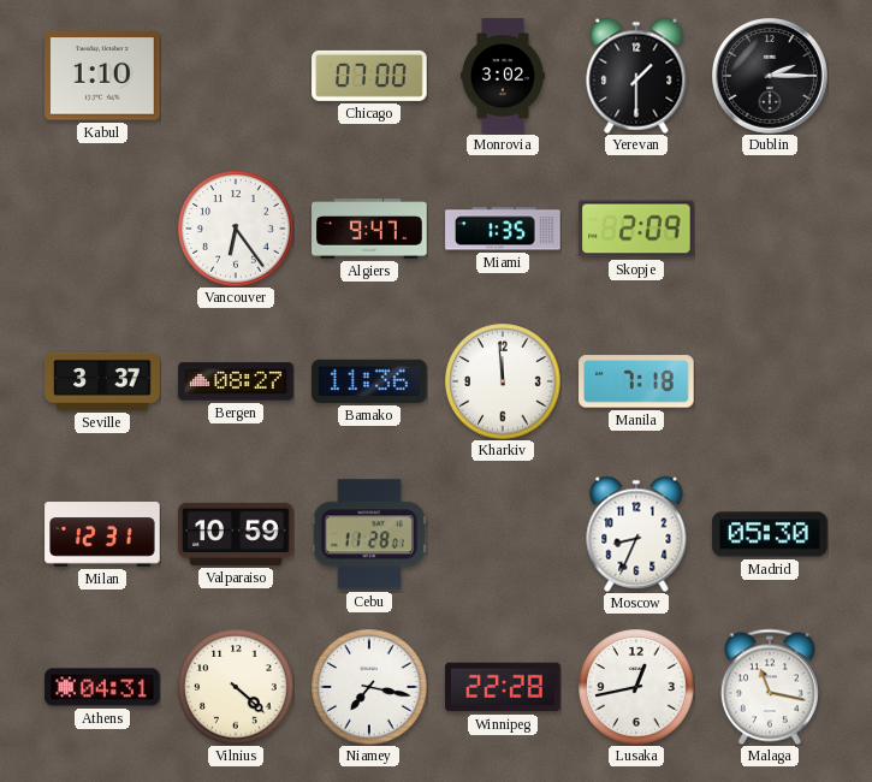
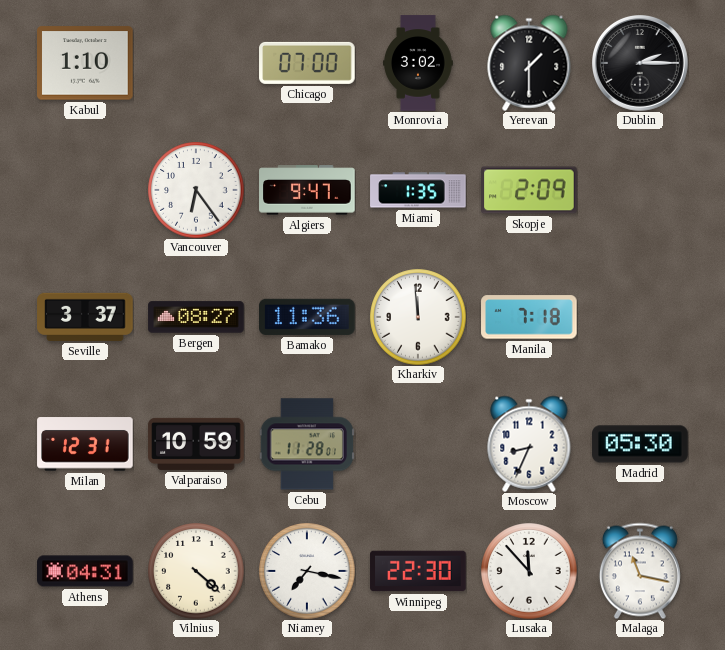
Winnipeg: 22:28 -> 22:30 (418, 571)
Lusaka: 12:43 -> 11:53 (529, 571)
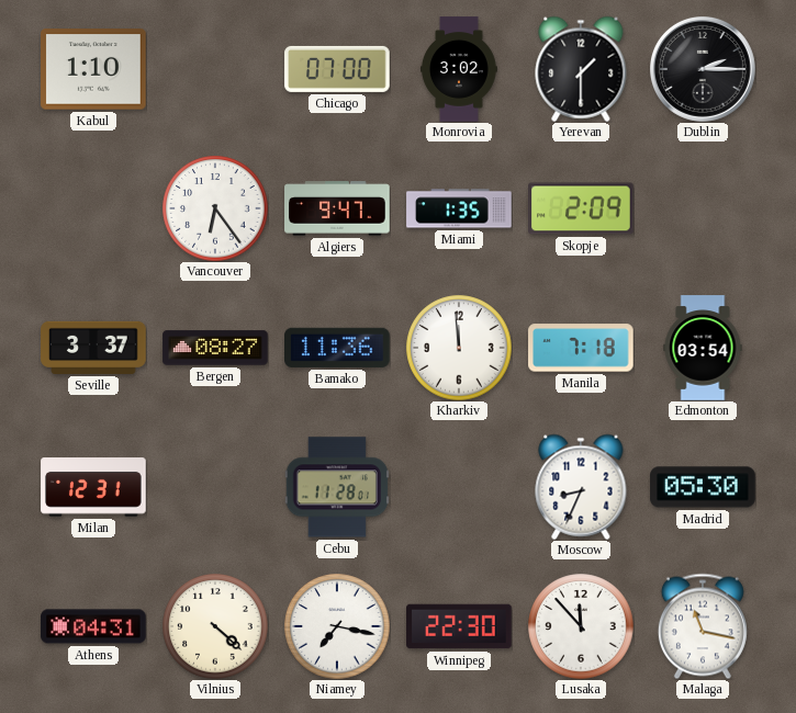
Edmonton: none -> 03:54 (703, 348)
Valparaiso: 10:59 -> none (196, 444)
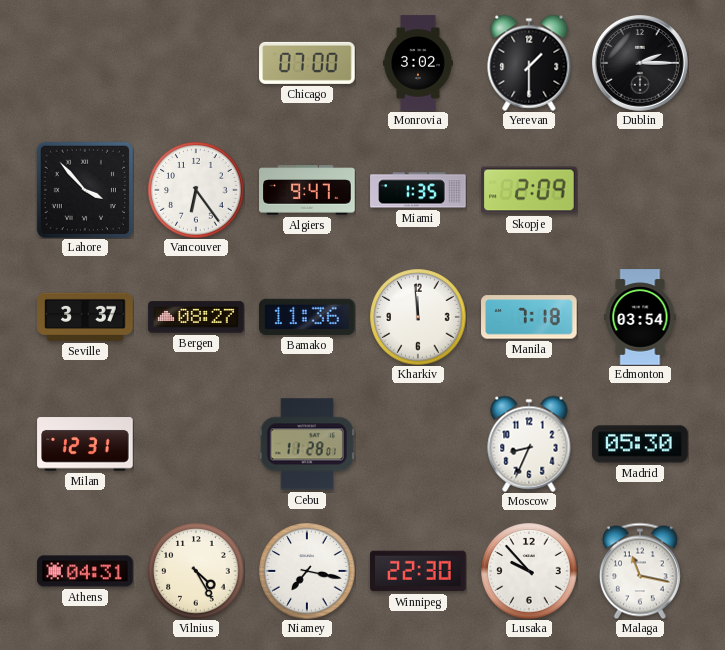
Kabul: 1:10 -> none (93, 69)
Lahore: none -> 3:53 (85, 190)
Vilnius: 4:22 -> 4:25 (196, 571)
Lusaka: 11:53 -> 9:53 (529, 571)
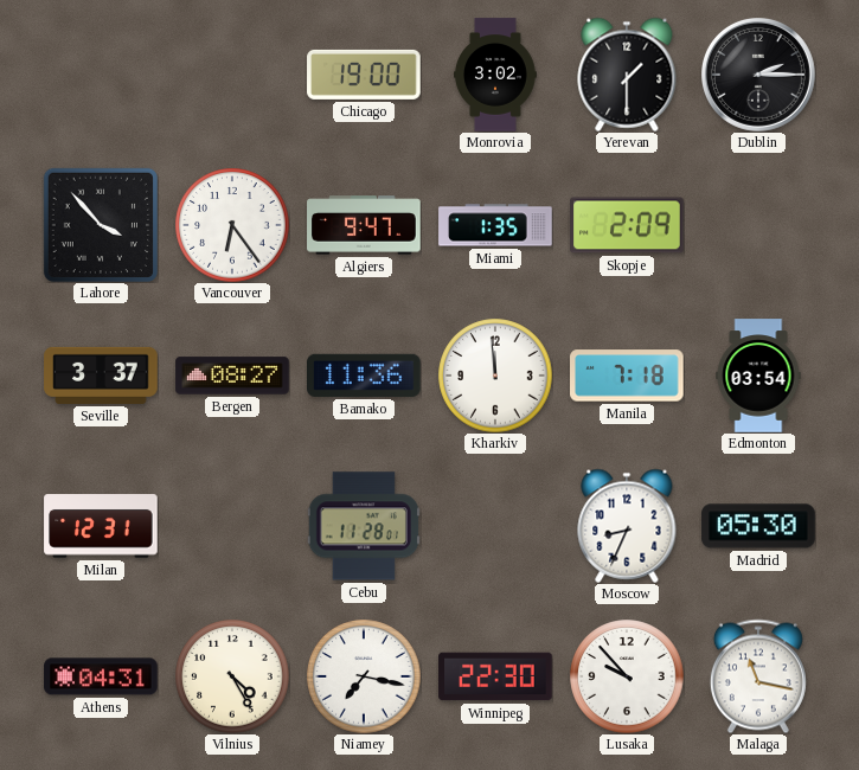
Chicago: 07:00 -> 19:00 (364, 75)
